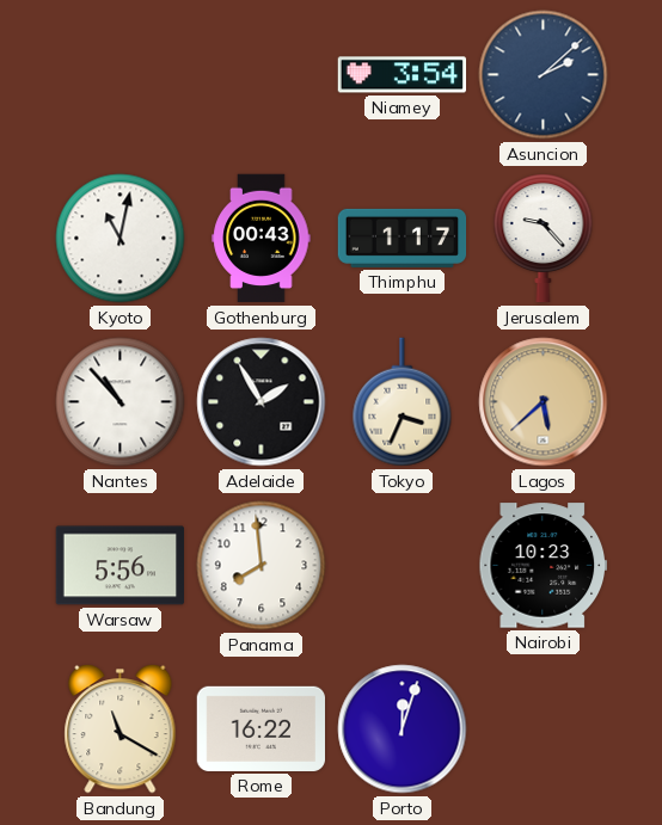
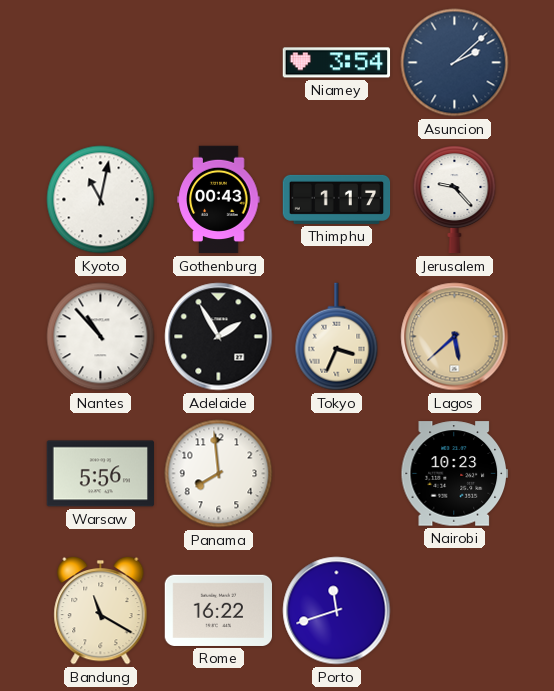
Porto: 12:03 -> 11:42 (337, 611)
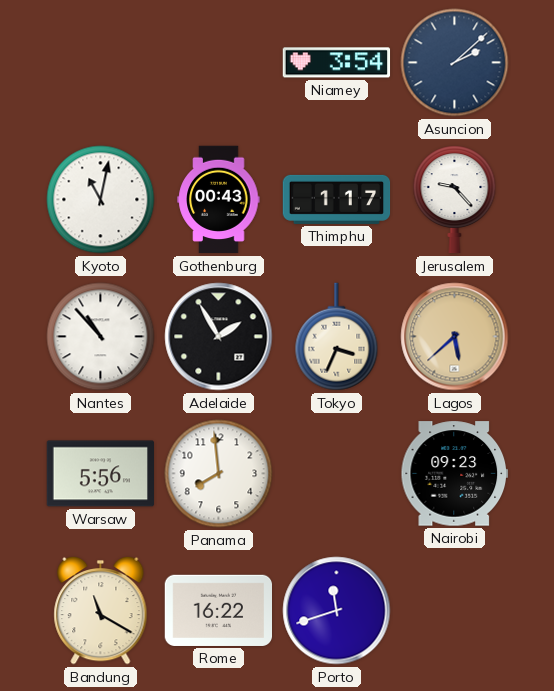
Nairobi: 10:23 -> 09:23 (454, 474)
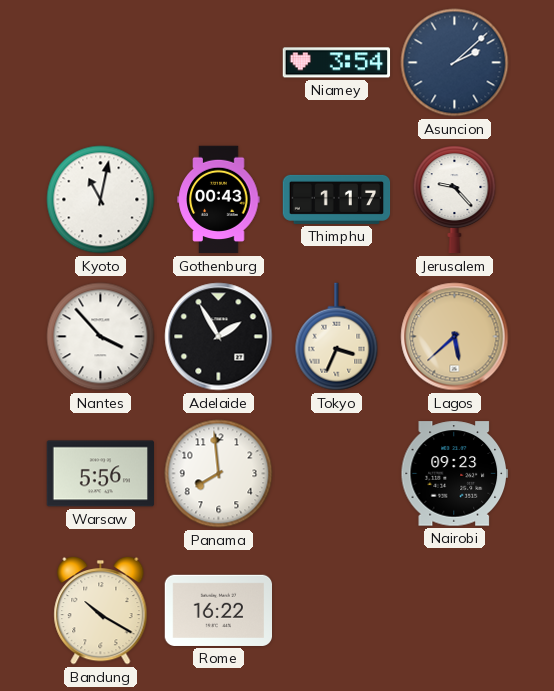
Nantes: 10:53 -> 3:53 (101, 337)
Bandung: 11:20 -> 10:20 (101, 610)
Porto: 11:42 -> none (337, 611)
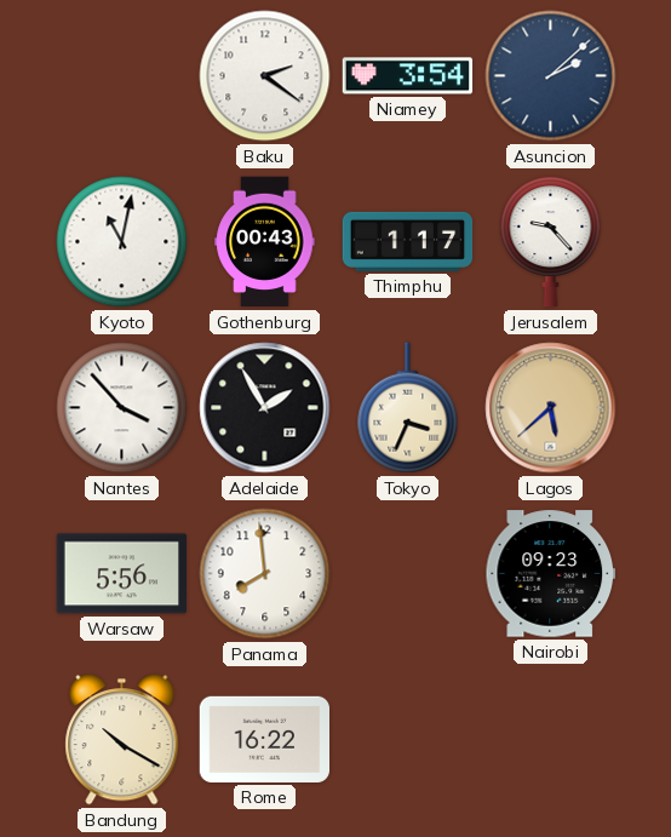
Baku: none -> 2:21 (265, 76)
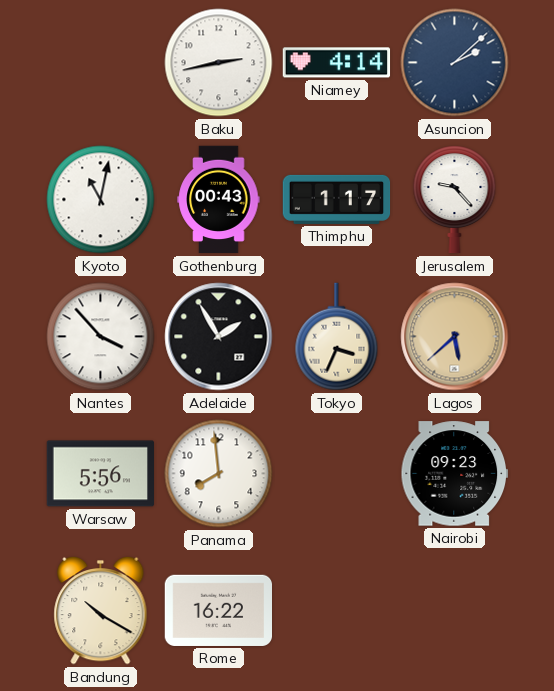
Baku: 2:21 -> 2:43 (219, 63)
Niamey: 3:54 -> 4:14 (337, 63)
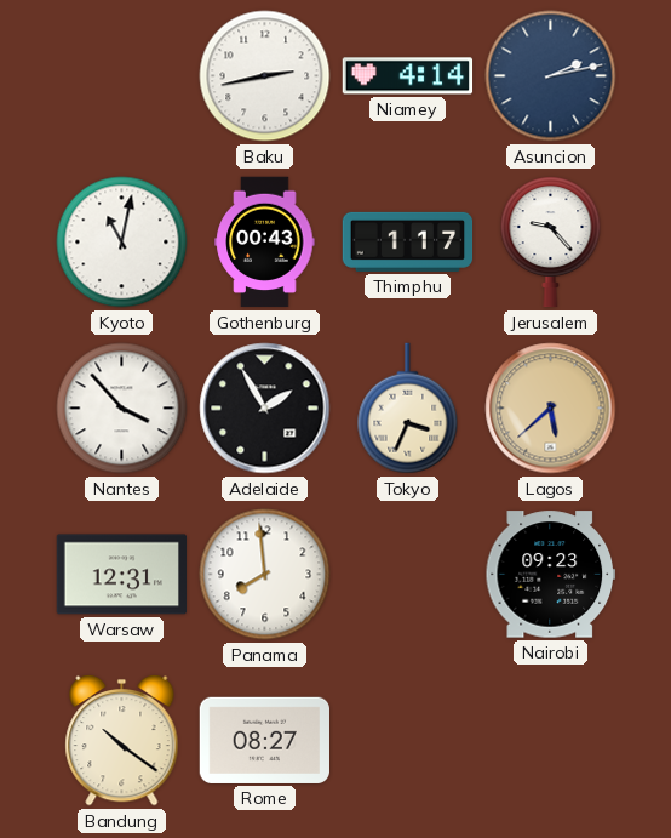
Asuncion: 2:08 -> 2:13 (551, 76)
Warsaw: 5:56 -> 12:31 (122, 575)
Bandung: 10:20 -> 10:21 (122, 740)
Rome: 16:22 -> 08:27 (264, 740)
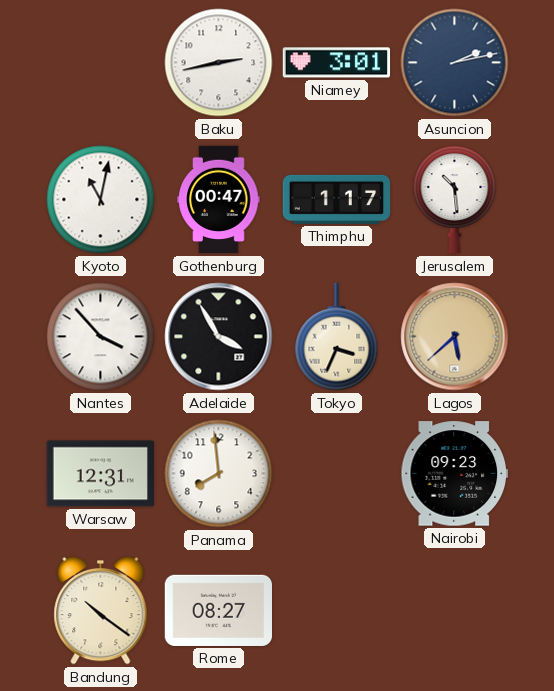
Niamey: 4:14 -> 3:01 (337, 63)
Gothenburg: 00:43 -> 00:47 (219, 200)
Jerusalem: 9:23 -> 10:29 (455, 200)
Adelaide: 1:55 -> 3:55 (219, 337)
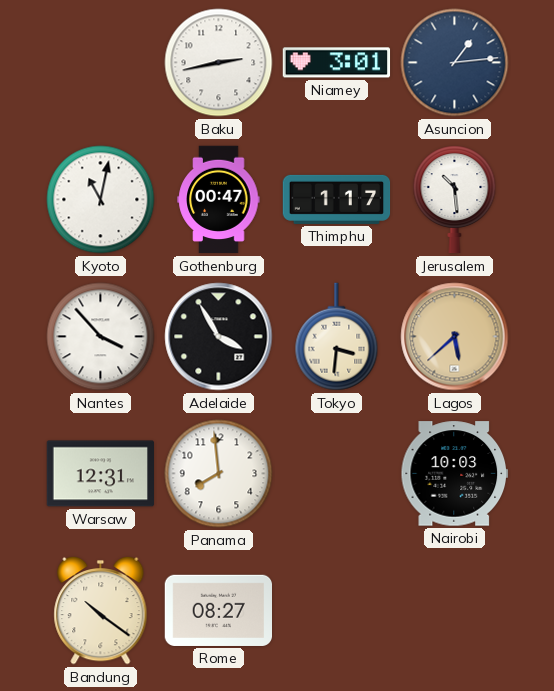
Asuncion: 2:13 -> 1:14 (455, 63)
Tokyo: 3:34 -> 3:31 (337, 337)
Nairobi: 09:23 -> 10:03 (454, 474)
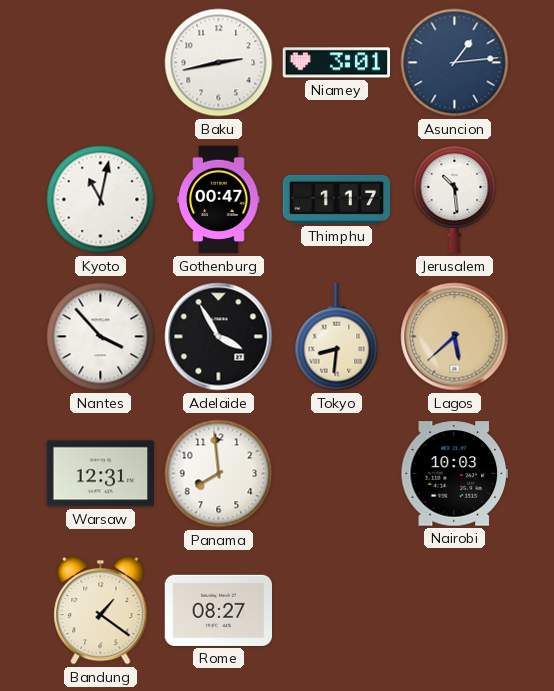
Tokyo: 3:31 -> 8:31 (337, 337)
Bandung: 10:21 -> 1:21 (101, 610)
